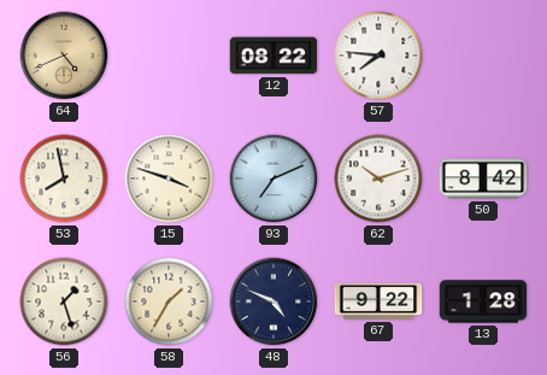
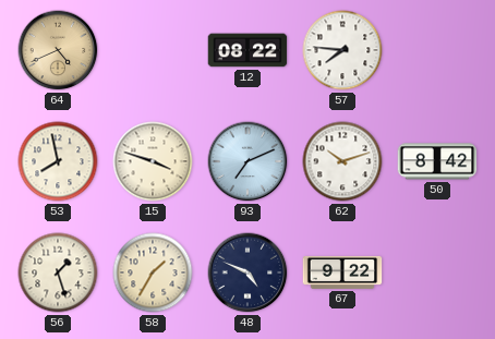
13: 1:28 -> none (483, 301)
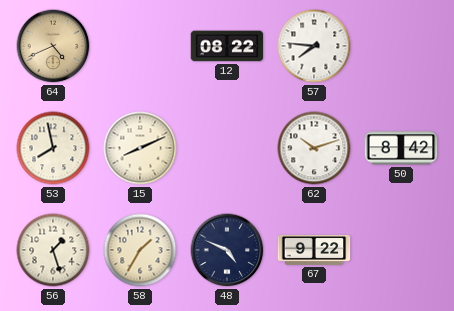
15: 3:48 -> 8:11 (140, 148)
93: 7:11 -> none (247, 161)
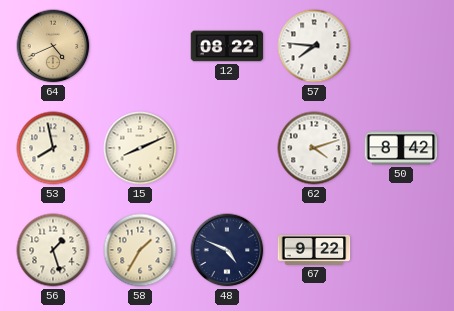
62: 10:12 -> 4:12 (314, 148)
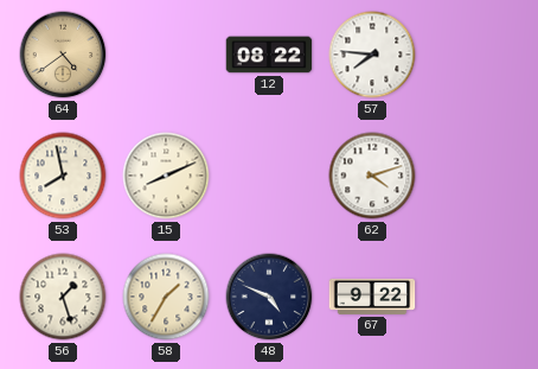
64: 4:41 -> 4:39 (63, 55)
50: 8:42 -> none (401, 148)
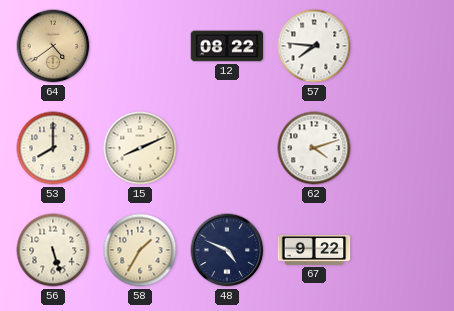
53: 7:58 -> 8:00 (53, 148)
56: 1:27 -> 5:27 (53, 250)
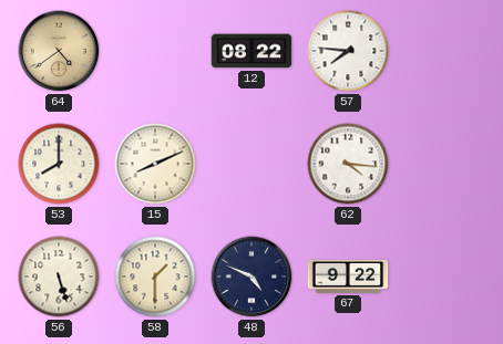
62: 4:12 -> 4:16 (348, 164)
58: 1:35 -> 1:30 (155, 277)
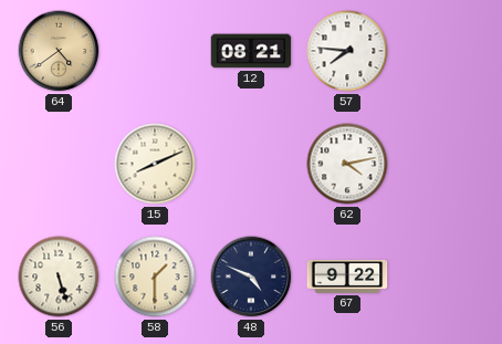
12: 08:22 -> 08:21 (251, 51)
53: 8:00 -> none (59, 164)
62: 4:16 -> 4:13 (347, 164)
